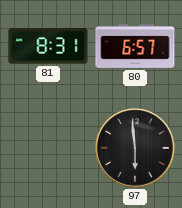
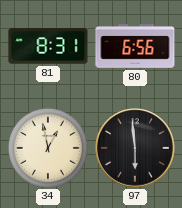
80: 6:57 -> 6:56 (135, 47)
34: none -> 12:58 (48, 148)
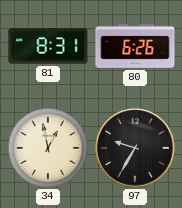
80: 6:56 -> 6:26 (135, 47)
97: 5:59 -> 9:35 (135, 148)
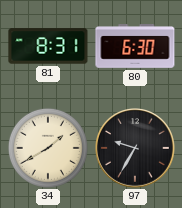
80: 6:26 -> 6:30 (135, 47)
34: 12:58 -> 1:40 (48, 148)
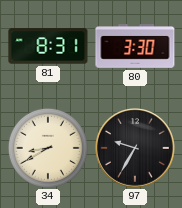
80: 6:30 -> 3:30 (135, 47)
34: 1:40 -> 8:40 (48, 148)
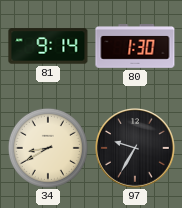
81: 8:31 -> 9:14 (48, 46)
80: 3:30 -> 1:30 (135, 47)
